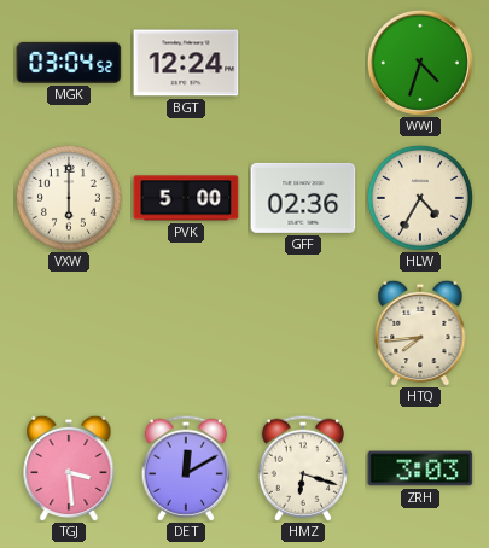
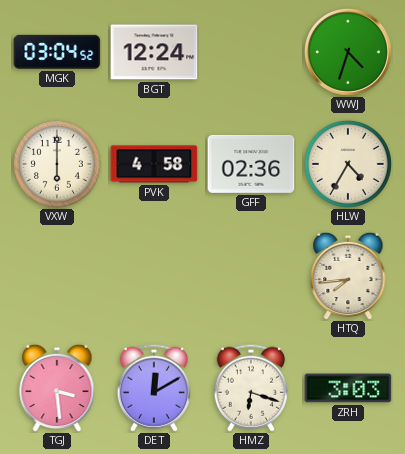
PVK: 5:00 -> 4:58 (154, 164)
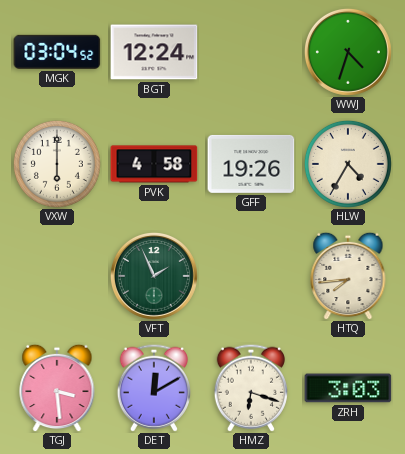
GFF: 02:36 -> 19:26 (251, 164)
VFT: none -> 1:56 (154, 276)
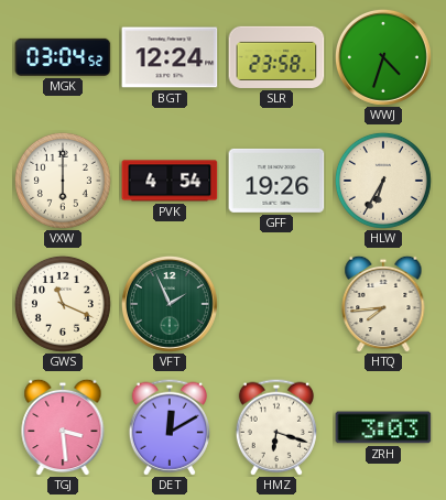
SLR: none -> 23:58 (276, 57)
PVK: 4:58 -> 4:54 (170, 181)
HLW: 4:35 -> 6:35 (383, 181)
GWS: none -> 11:19 (63, 304)
